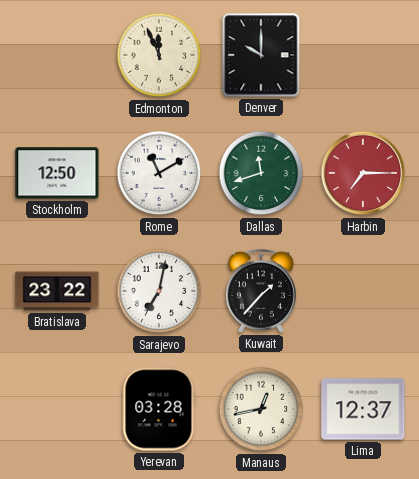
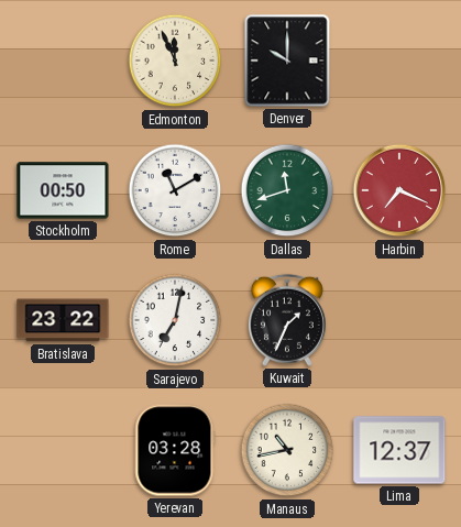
Stockholm: 12:50 -> 00:50 (63, 190)
Harbin: 7:15 -> 7:19 (399, 190)
Kuwait: 1:37 -> 1:34 (287, 320)
Manaus: 12:43 -> 10:43 (287, 450)
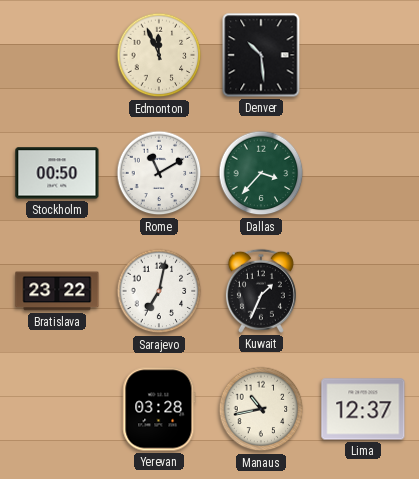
Denver: 10:00 -> 10:29 (261, 55)
Dallas: 11:42 -> 3:37 (261, 173)
Harbin: 7:19 -> none (399, 190)
